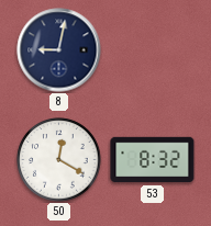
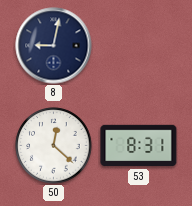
50: 12:20 -> 12:22 (54, 146)
53: 8:32 -> 8:31 (139, 146)
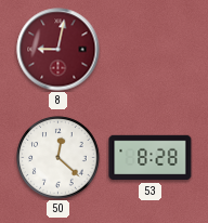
8 dial: navy -> burgundy (58, 50)
53: 8:31 -> 8:28 (151, 158)
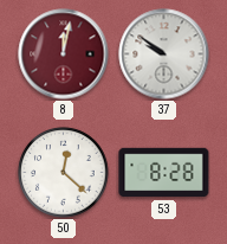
8: 9:02 -> 12:02 (64, 54)
37: none -> 9:51 (164, 54)
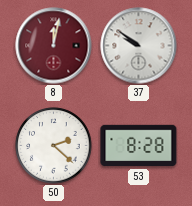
50: 12:22 -> 2:22 (54, 146)
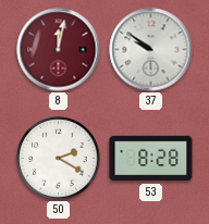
50: 2:22 -> 2:20 (59, 159)
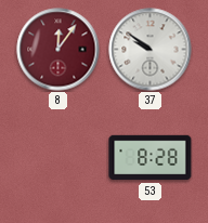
8: 12:02 -> 12:06 (58, 50)
50: 2:20 -> none (59, 159)
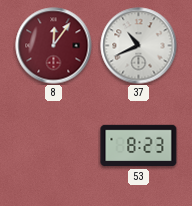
37: 9:51 -> 10:41 (139, 46)
53: 8:28 -> 8:23 (139, 146)
